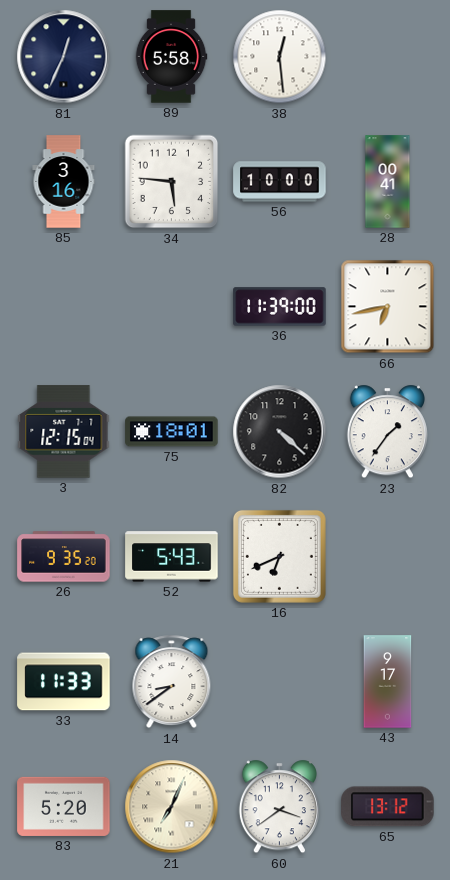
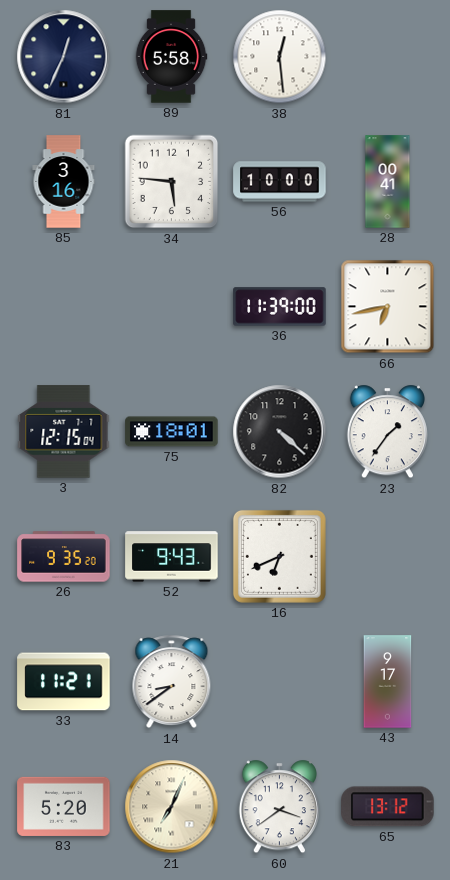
52: 5:43 -> 9:43 (172, 557)
33: 11:33 -> 11:21 (64, 682)
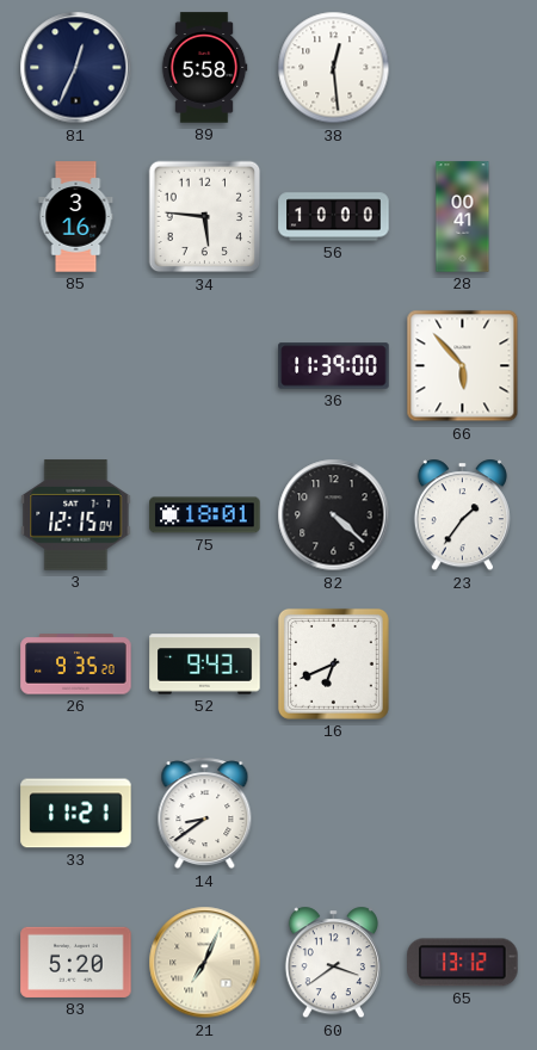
66: 6:43 -> 5:53 (463, 366)
43: 9:17 -> none (388, 682)
